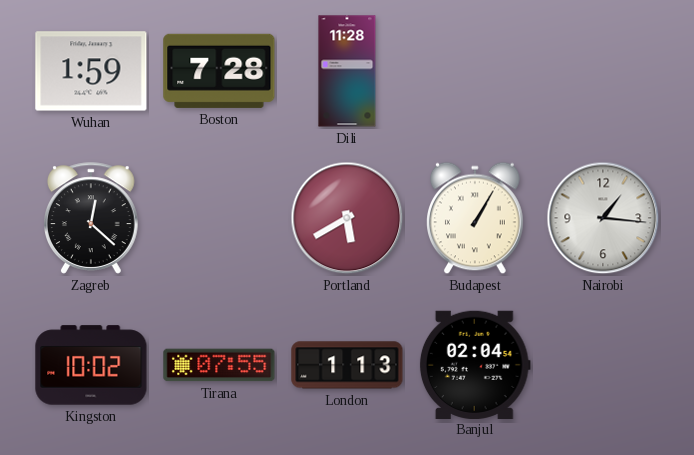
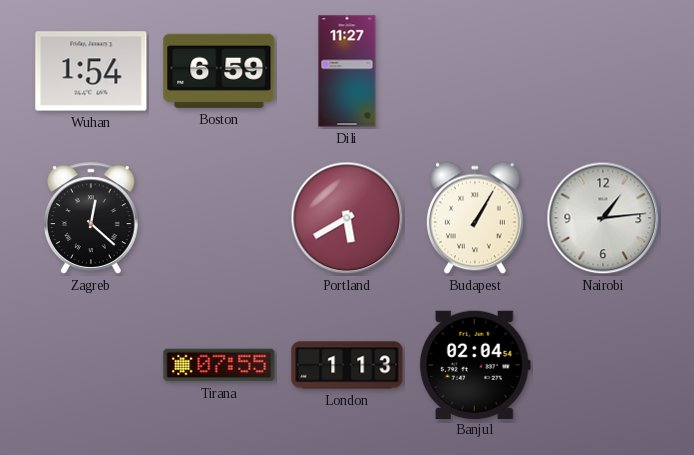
Wuhan: 1:59 -> 1:54 (91, 71)
Boston: 7:28 -> 6:59 (219, 71)
Dili: 11:28 -> 11:27 (347, 71)
Nairobi: 1:16 -> 1:14 (603, 218)
Kingston: 10:02 -> none (91, 365)
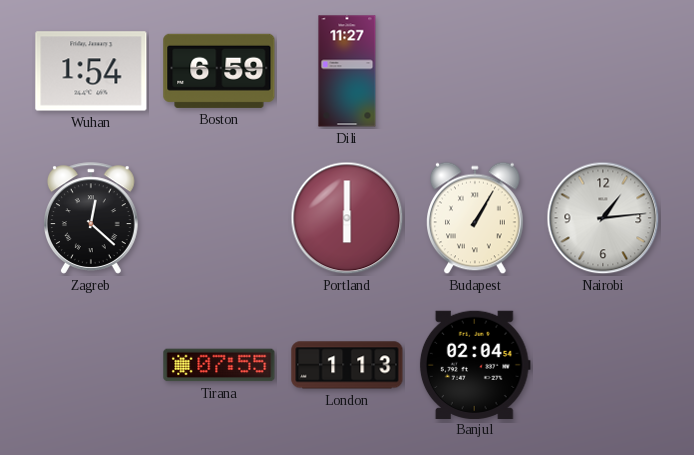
Portland: 5:40 -> 6:00 (347, 218)
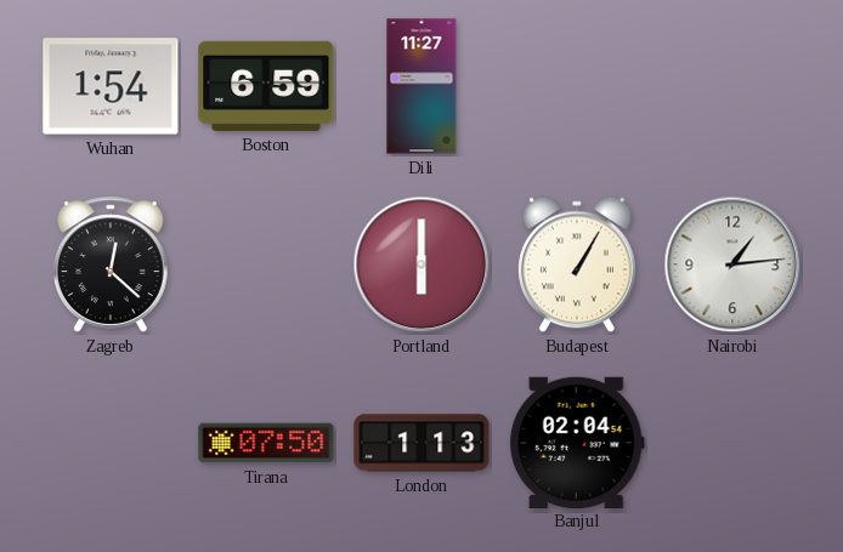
Tirana: 07:55 -> 07:50 (266, 443)
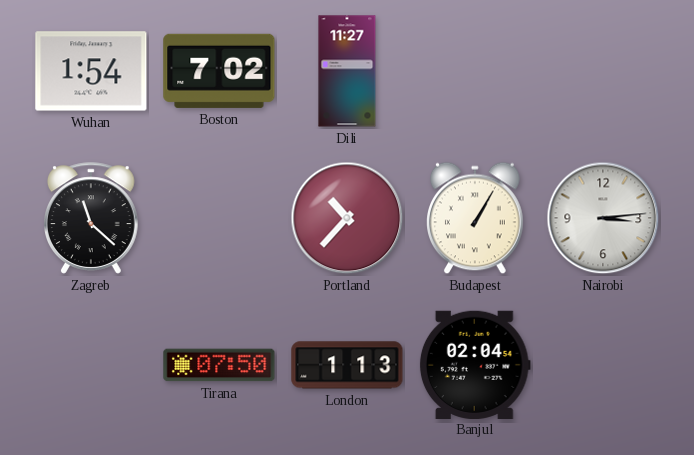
Boston: 6:59 -> 7:02 (219, 71)
Zagreb: 12:22 -> 11:22 (92, 218)
Portland: 6:00 -> 10:37 (347, 218)
Nairobi: 1:14 -> 3:14 (603, 218)
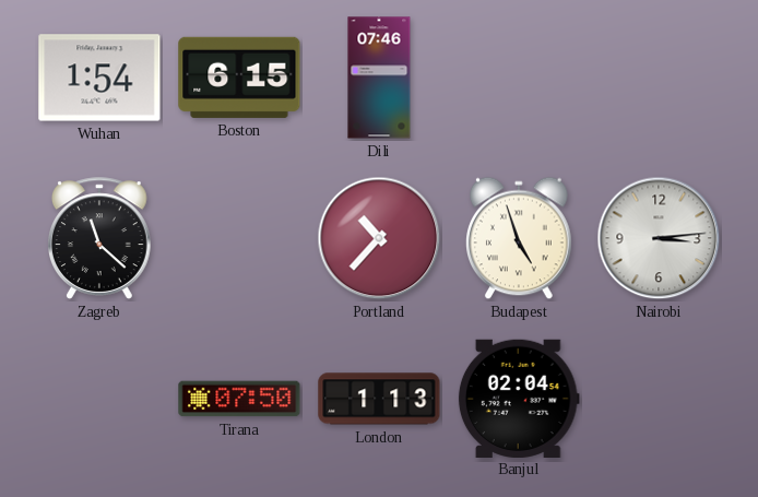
Boston: 7:02 -> 6:15 (239, 78)
Dili: 11:27 -> 07:46 (379, 78)
Budapest: 1:05 -> 4:57 (520, 238)
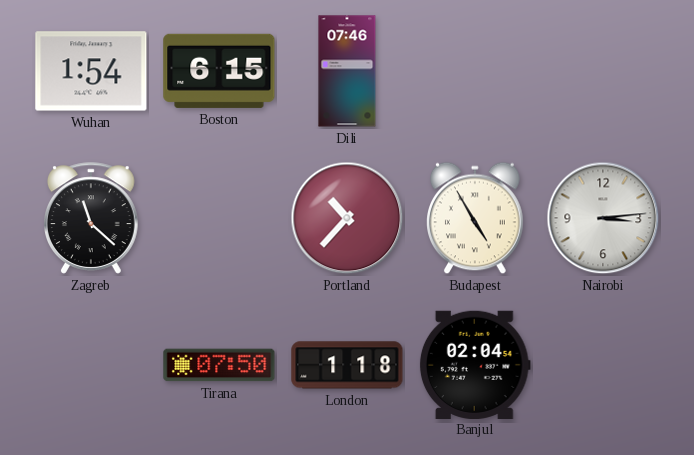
Budapest: 4:57 -> 4:55 (476, 218)
London: 1:13 -> 1:18 (347, 365)
